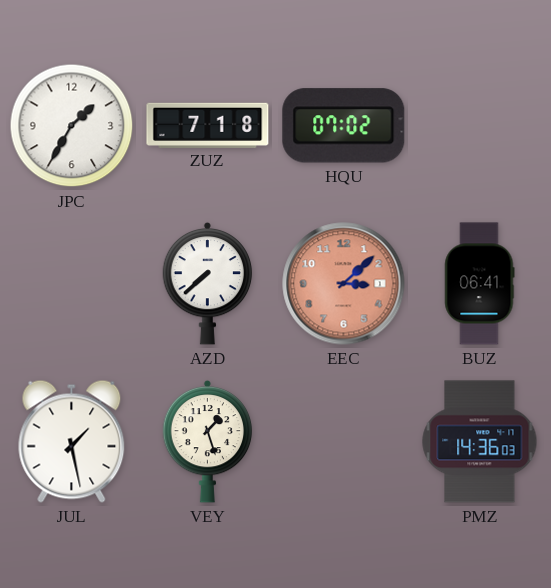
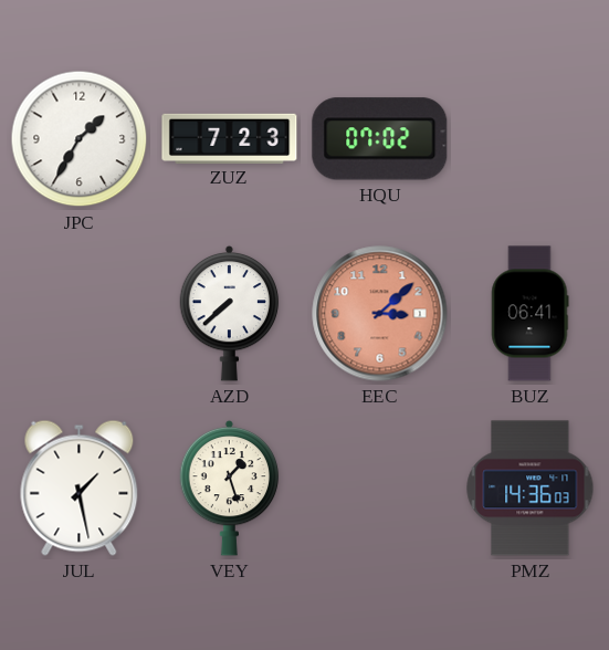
ZUZ: 7:18 -> 7:23 (230, 138)
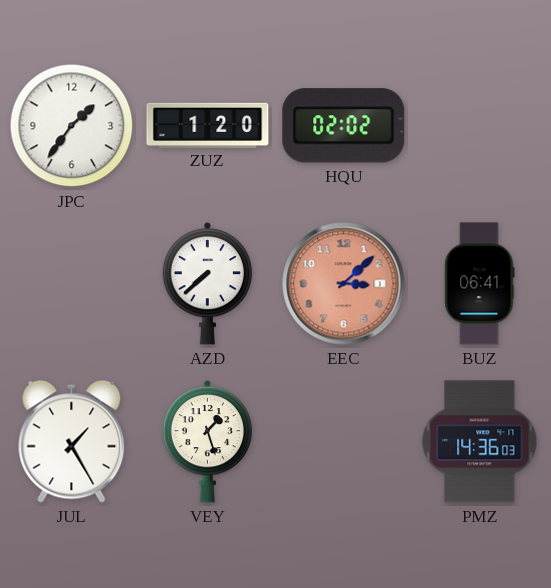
JPC: 1:35 -> 1:36 (72, 126)
ZUZ: 7:23 -> 1:20 (208, 125)
HQU: 07:02 -> 02:02 (344, 126)
JUL: 1:28 -> 1:25 (72, 441)
